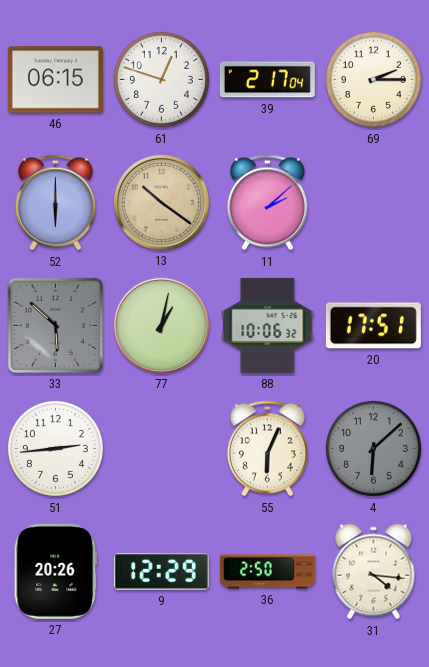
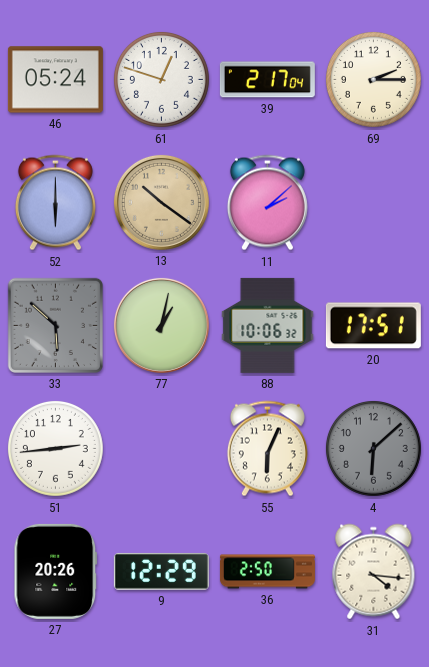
46: 06:15 -> 05:24 (55, 80)
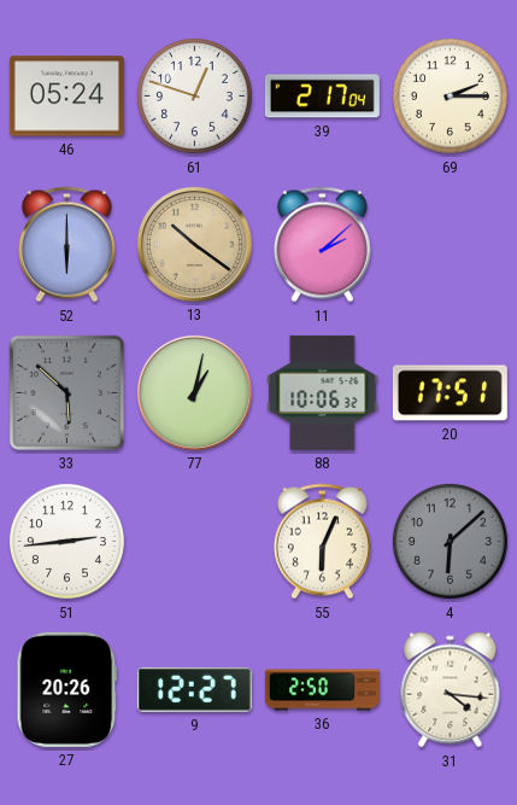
9: 12:29 -> 12:27 (194, 690)
